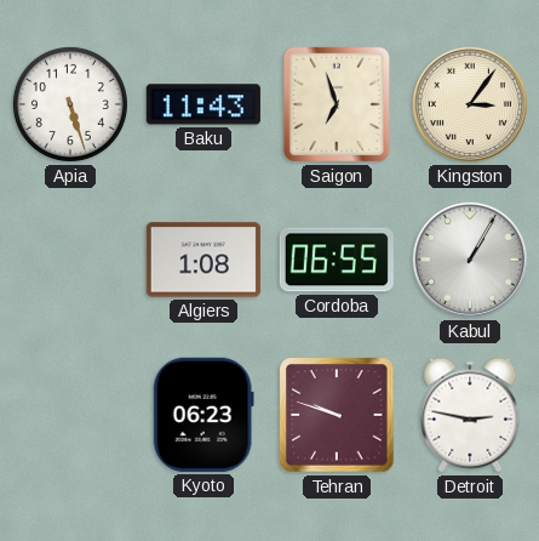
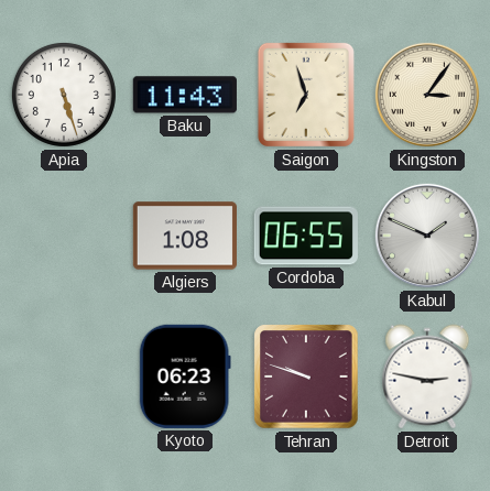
Kabul: 1:05 -> 1:49 (427, 236)
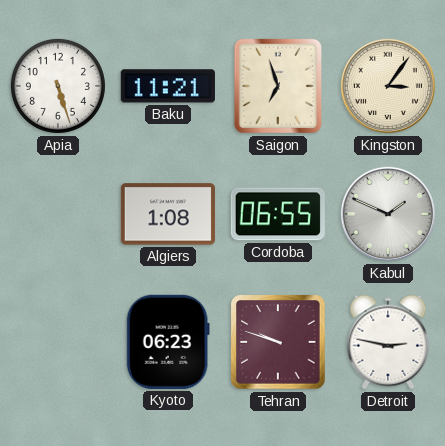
Baku: 11:43 -> 11:21 (168, 86)
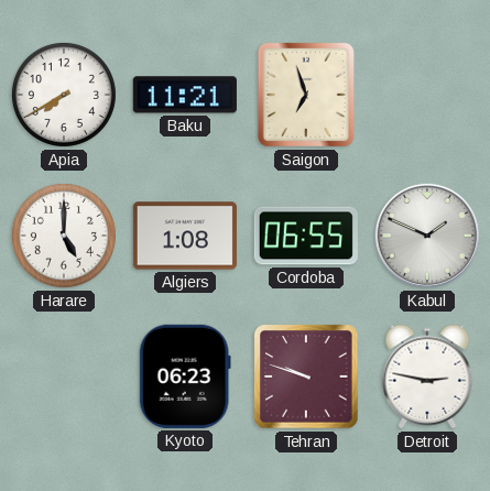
Apia: 5:27 -> 7:40 (64, 95)
Kingston: 3:06 -> none (388, 86)
Harare: none -> 5:00 (64, 236)
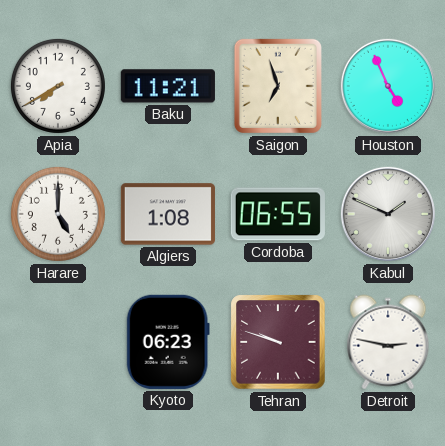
Houston: none -> 4:56 (388, 86)
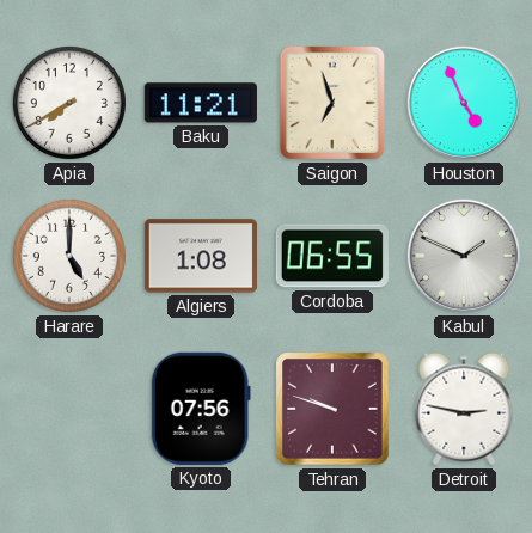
Kyoto: 06:23 -> 07:56 (201, 409)
